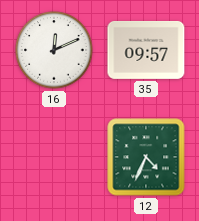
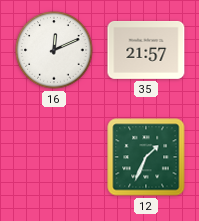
35: 09:57 -> 21:57 (146, 50)
12: 4:34 -> 1:34 (146, 157)
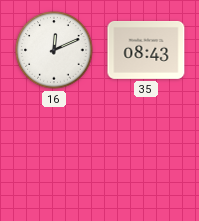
35: 21:57 -> 08:43 (146, 50)
12: 1:34 -> none (146, 157)
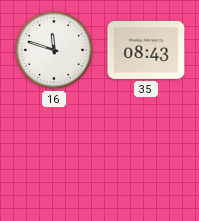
16: 12:11 -> 11:48 (54, 50)
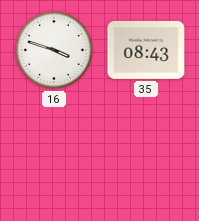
16: 11:48 -> 3:48 (54, 50)
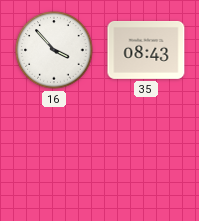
16: 3:48 -> 3:53 (54, 50)
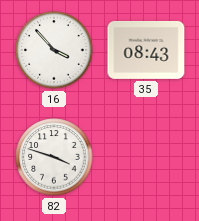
82: none -> 3:48 (54, 157)
